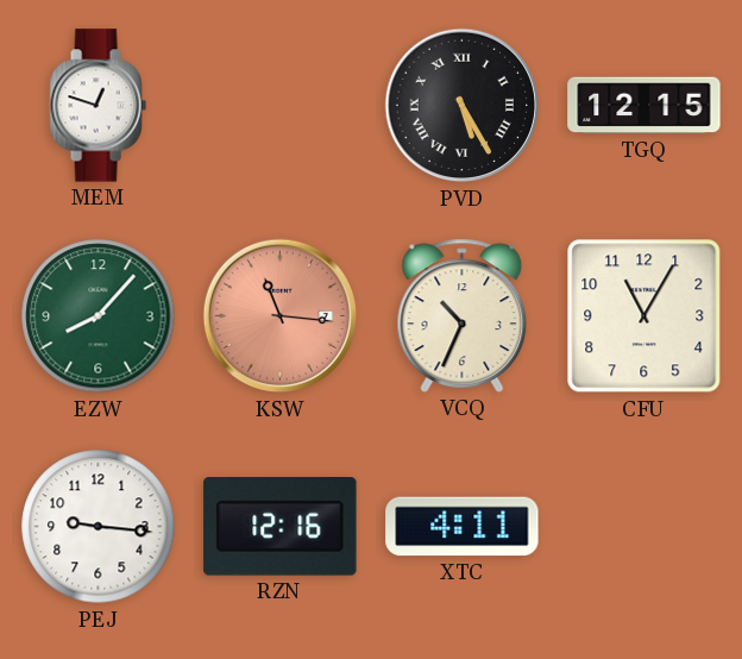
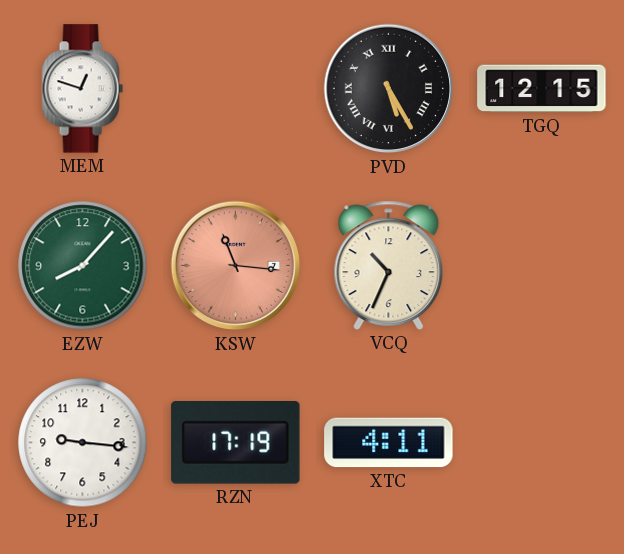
CFU: 11:05 -> none (644, 316)
RZN: 12:16 -> 17:19 (236, 443)
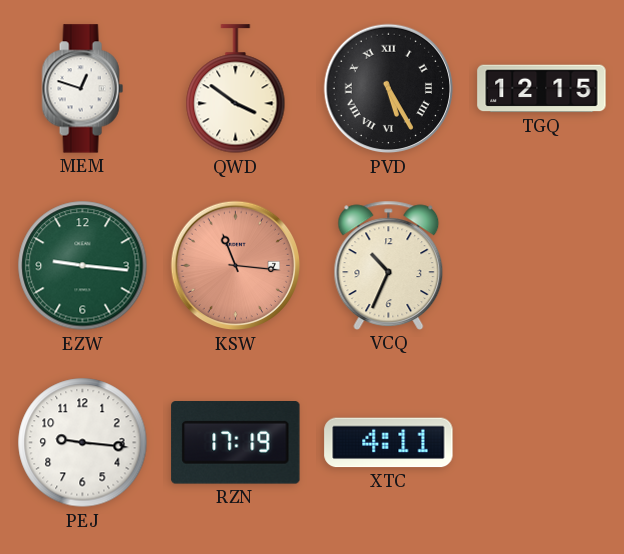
QWD: none -> 3:51 (236, 89)
EZW: 8:07 -> 9:16 (83, 266)
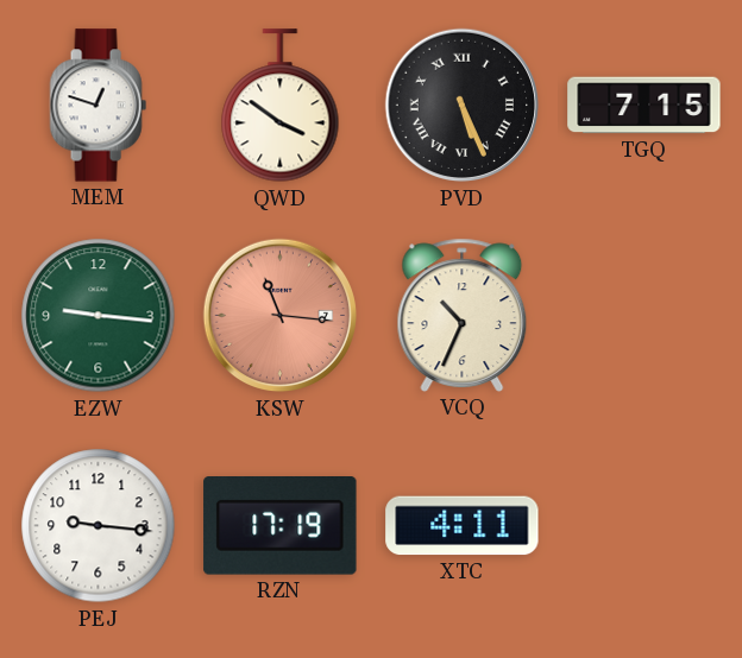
PVD: 5:25 -> 5:26 (463, 106)
TGQ: 12:15 -> 7:15 (644, 106)
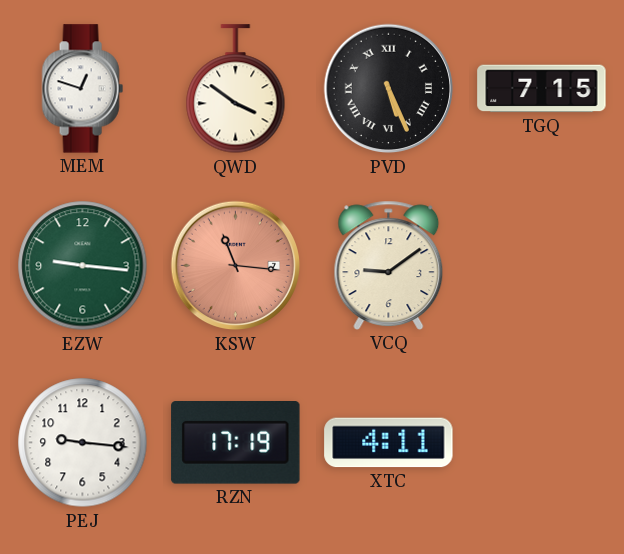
VCQ: 10:34 -> 9:09 (389, 265)
